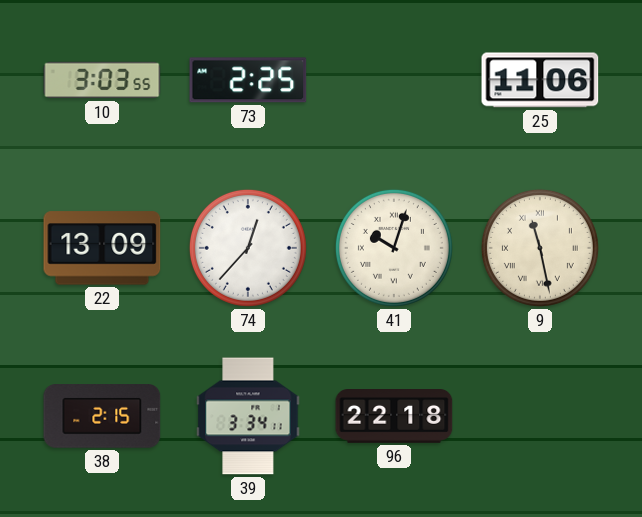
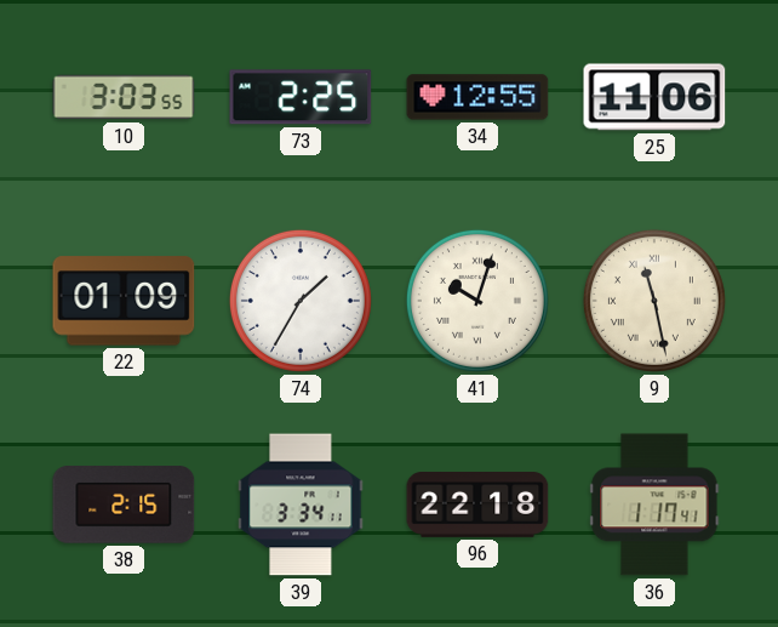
34: none -> 12:55 (477, 97)
22: 13:09 -> 01:09 (124, 301)
74: 12:37 -> 1:35 (301, 301)
36: none -> 1:17 (654, 505)
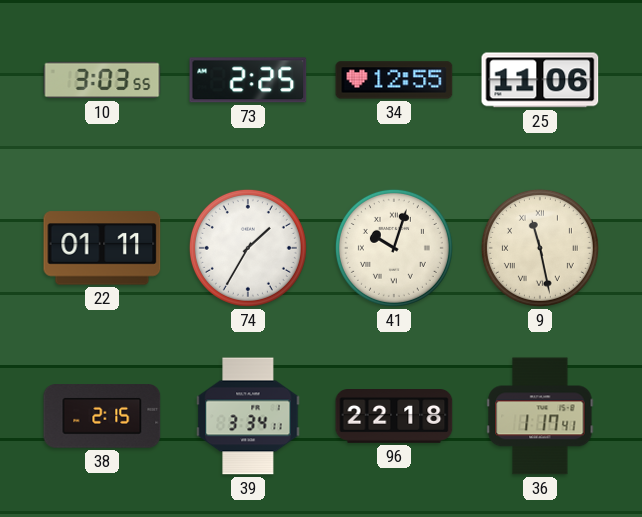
22: 01:09 -> 01:11 (102, 248)
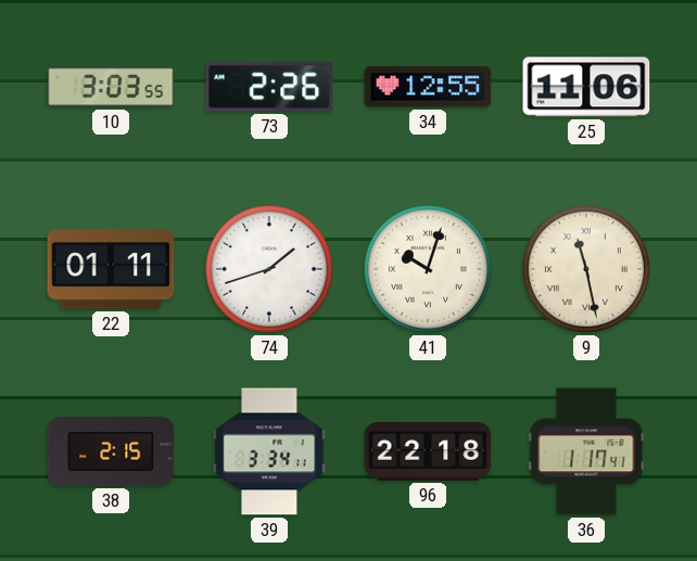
73: 2:25 -> 2:26 (269, 87)
74: 1:35 -> 1:42 (269, 269)
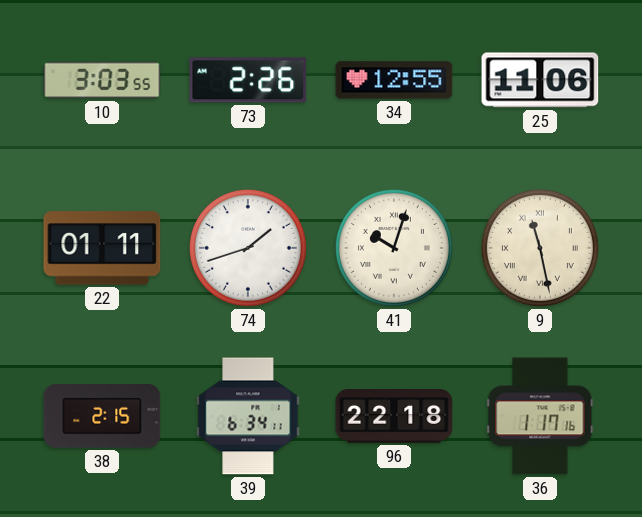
39: 3:34 -> 6:34 (248, 416)
36: 1:17:41 -> 1:17:16 (540, 416)
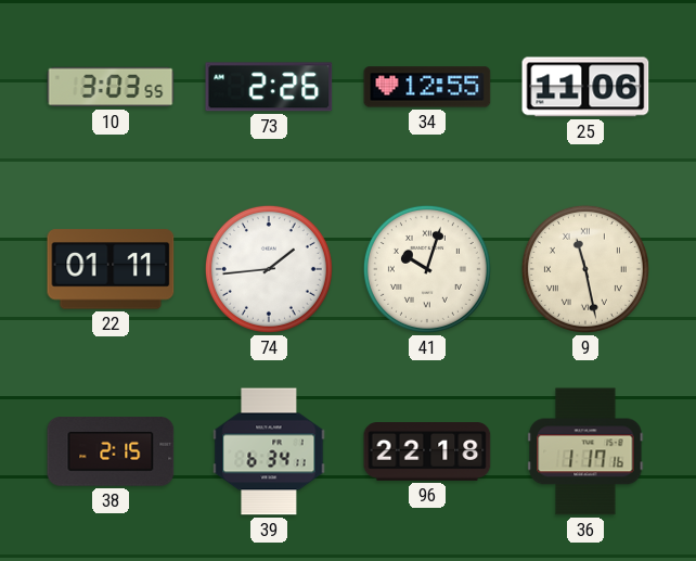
74: 1:42 -> 1:44 (269, 269)
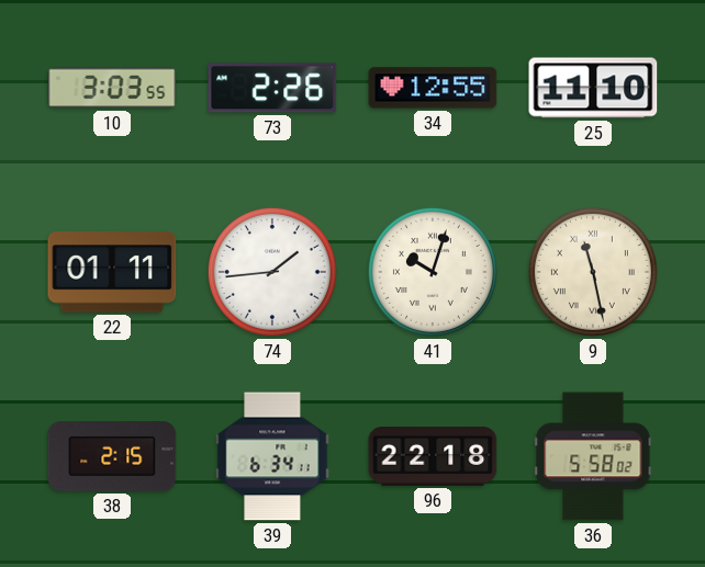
25: 11:06 -> 11:10 (593, 88)
36: 1:17 -> 5:58 (593, 456)
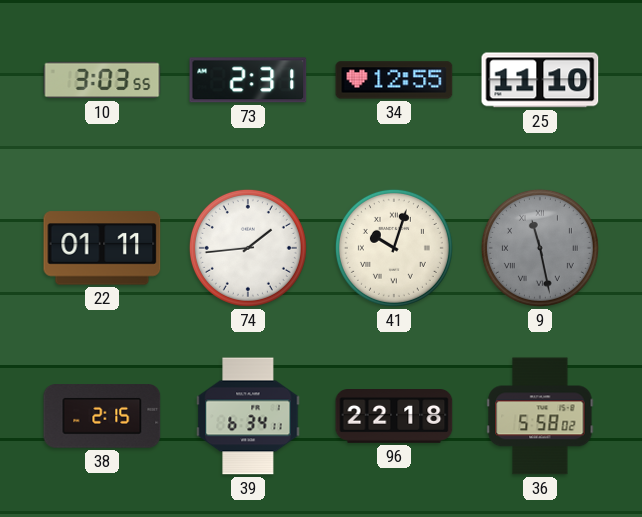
73: 2:26 -> 2:31 (248, 80)
9 dial: cream -> grey (540, 248)
